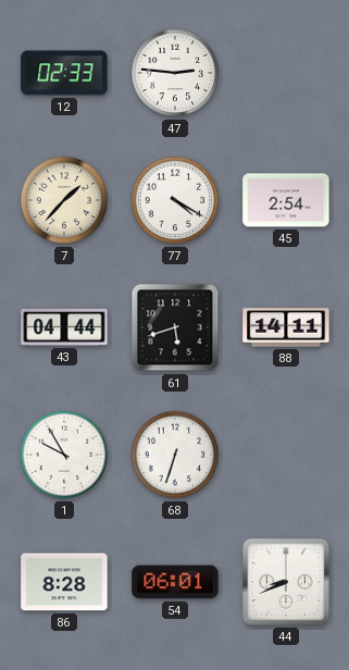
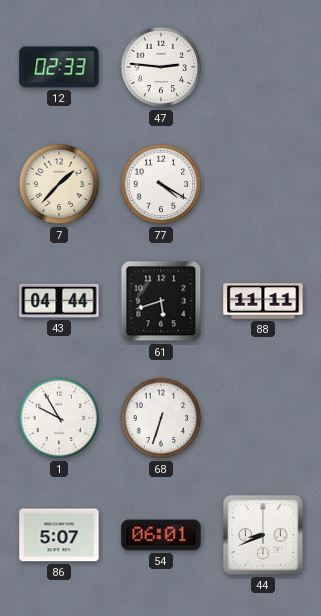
45: 2:54 -> none (286, 200)
88: 14:11 -> 11:11 (263, 301)
86: 8:28 -> 5:07 (59, 535)
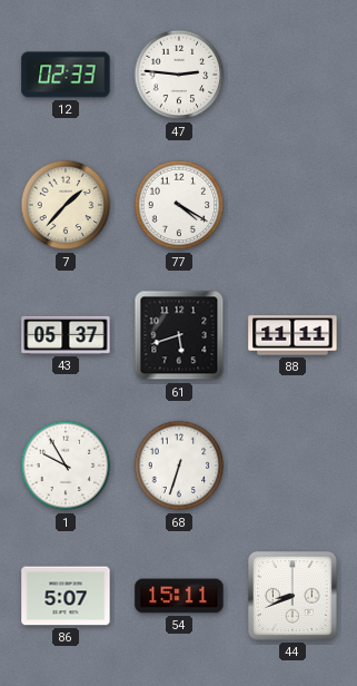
43: 04:44 -> 05:37 (66, 335)
54: 06:01 -> 15:11 (179, 596)
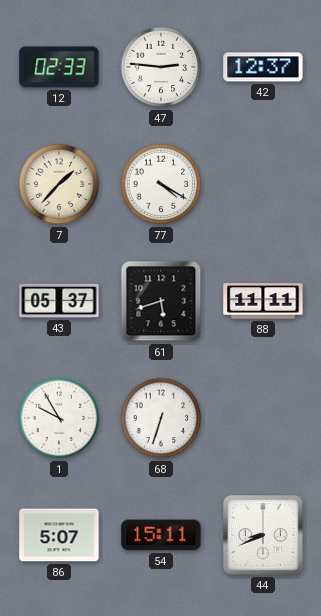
42: none -> 12:37 (263, 67)
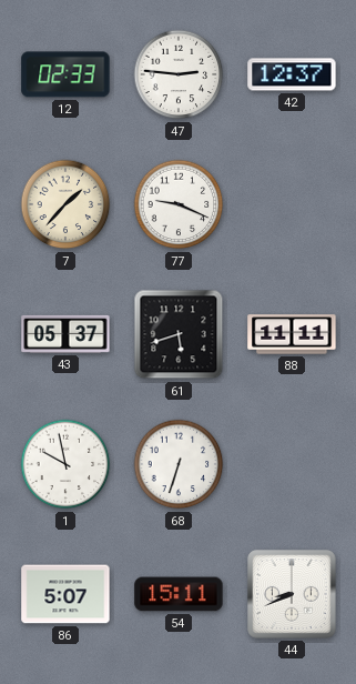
77: 4:20 -> 9:19 (179, 204)
1: 9:55 -> 9:58 (65, 464)
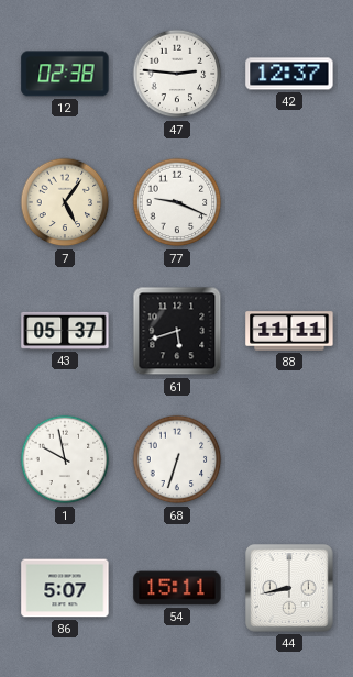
12: 02:33 -> 02:38 (65, 74)
7: 1:37 -> 5:06 (65, 202)
44: 8:41 -> 8:43 (289, 588)
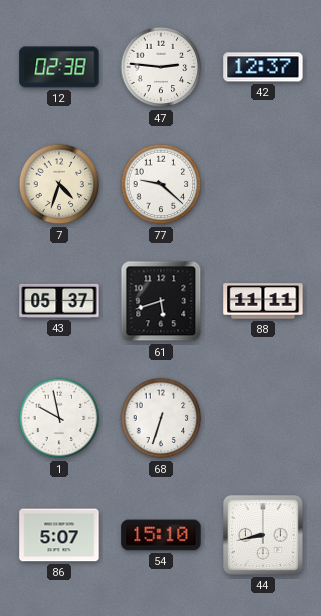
7: 5:06 -> 4:33 (59, 184)
77: 9:19 -> 9:22 (161, 184)
54: 15:11 -> 15:10 (161, 535)
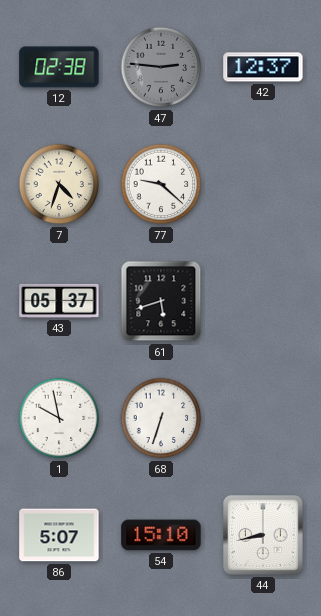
47 dial: white -> grey (161, 67)
88: 11:11 -> none (263, 301)
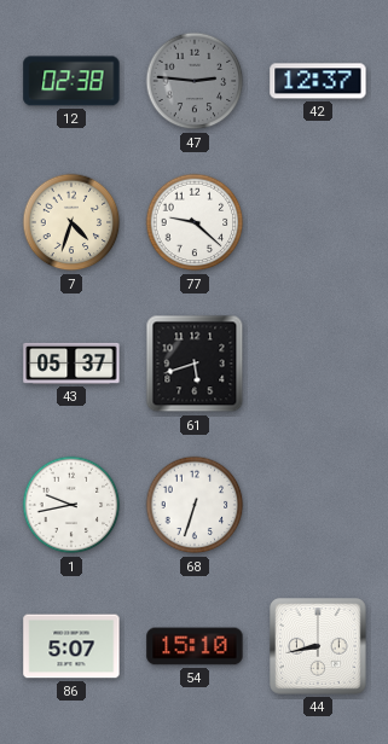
1: 9:58 -> 9:43 (71, 505)
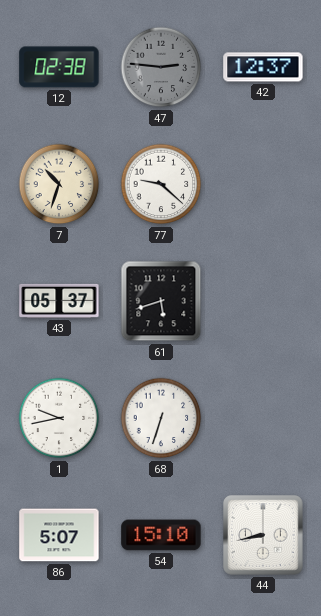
7: 4:33 -> 10:33 (59, 184)
